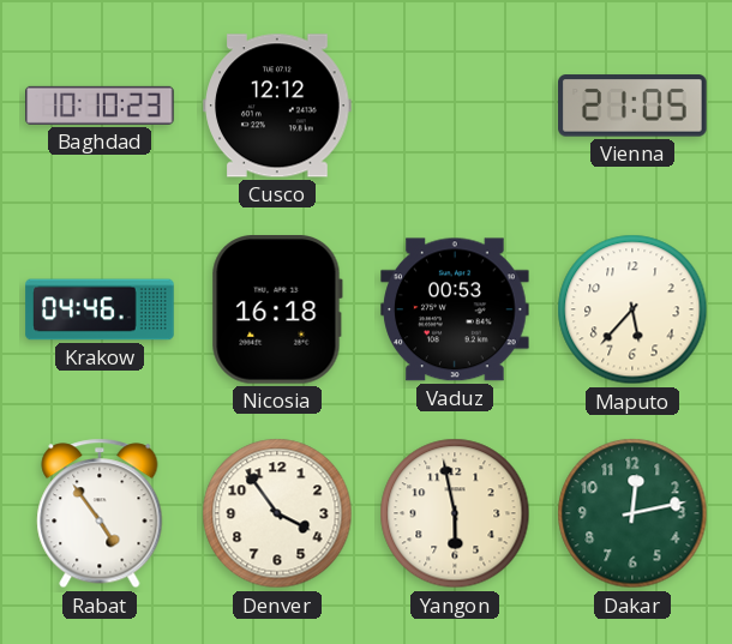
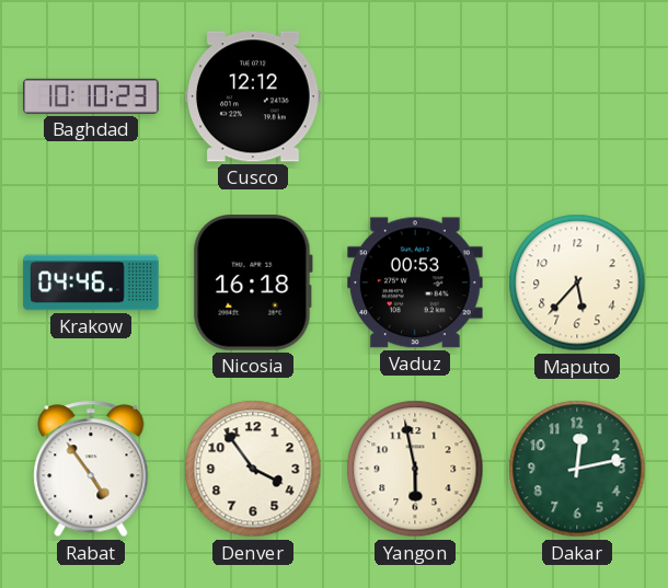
Vienna: 21:05 -> none (632, 106)
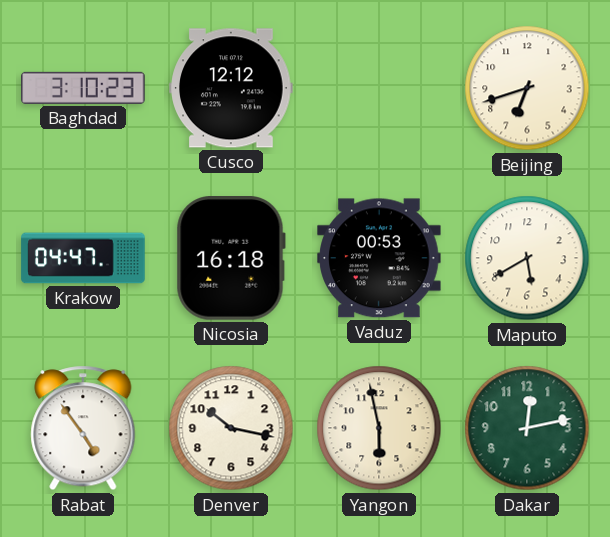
Baghdad: 10:10 -> 3:10 (83, 88)
Beijing: none -> 6:42 (527, 88)
Krakow: 04:46 -> 04:47 (83, 258)
Maputo: 5:37 -> 5:40 (527, 258)
Denver: 3:54 -> 10:17 (231, 428)
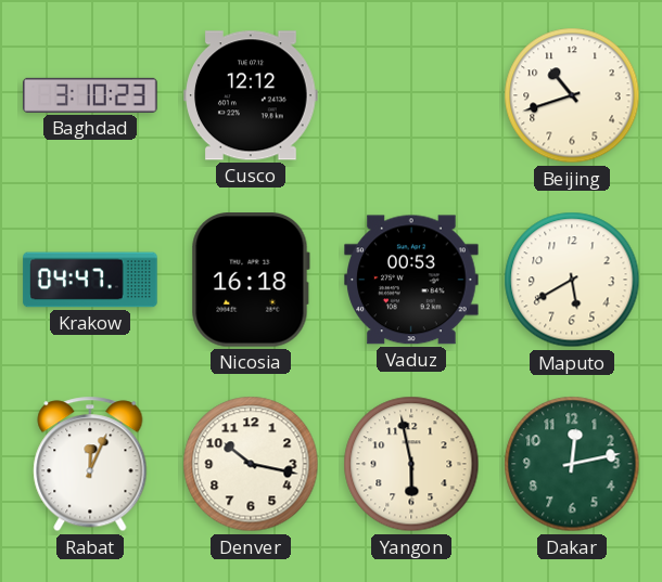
Beijing: 6:42 -> 10:42 (572, 95)
Rabat: 4:54 -> 12:04 (90, 464)
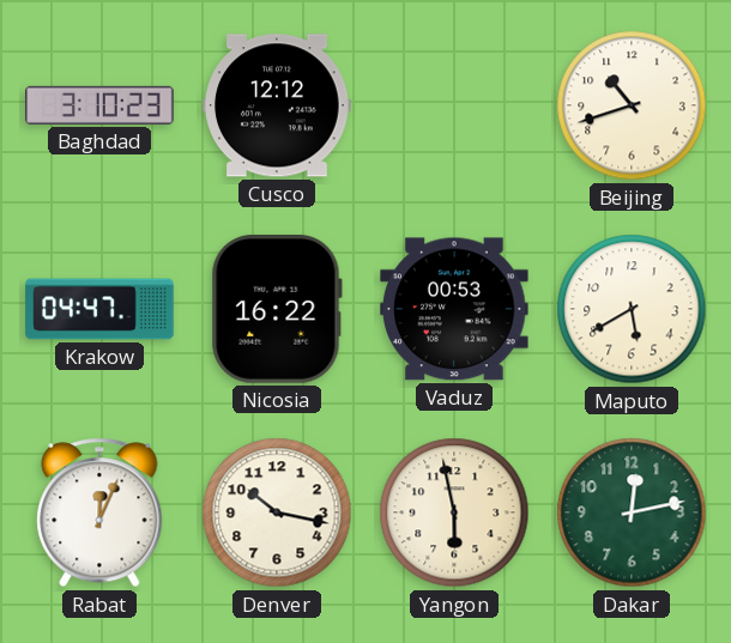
Nicosia: 16:18 -> 16:22 (277, 310)
